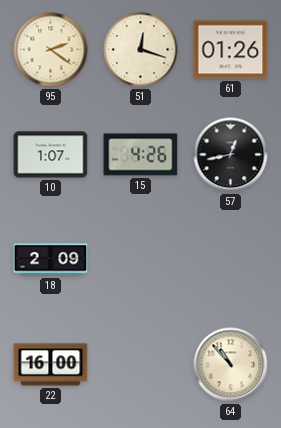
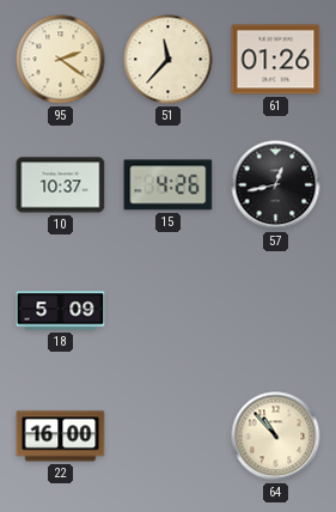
51: 12:18 -> 11:37 (169, 60)
10: 1:07 -> 10:37 (61, 185)
18: 2:09 -> 5:09 (61, 311)
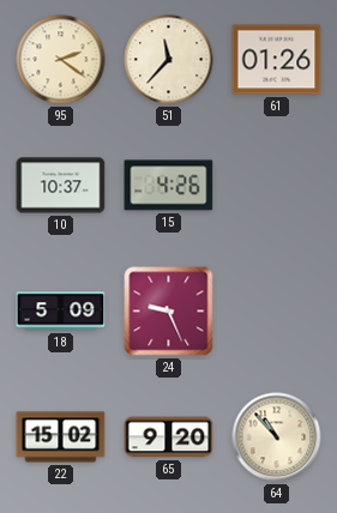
57: 12:43 -> none (276, 185)
24: none -> 9:26 (169, 312)
22: 16:00 -> 15:02 (61, 437)
65: none -> 9:20 (169, 437)
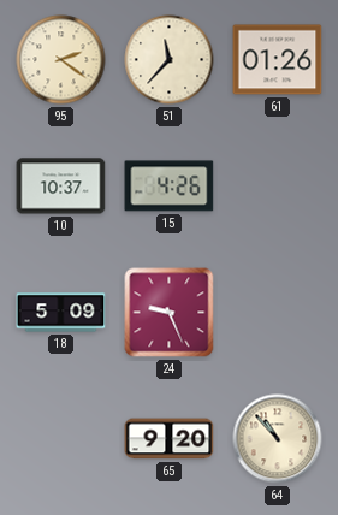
22: 15:02 -> none (61, 437)
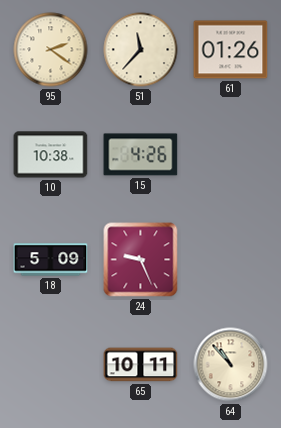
10: 10:37 -> 10:38 (51, 155)
65: 9:20 -> 10:11 (141, 365)
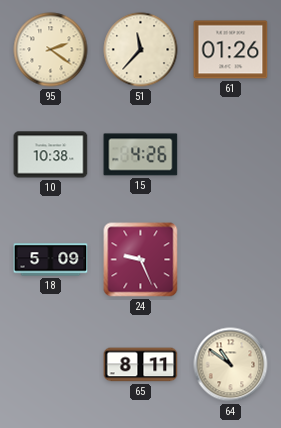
65: 10:11 -> 8:11 (141, 365)
64: 10:53 -> 10:51 (231, 365)
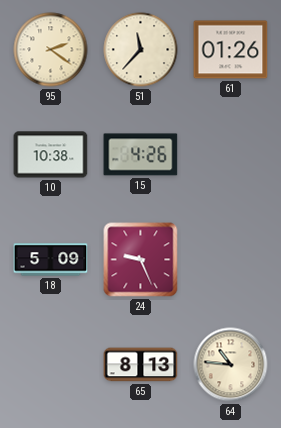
65: 8:11 -> 8:13 (141, 365)
64: 10:51 -> 10:46 (231, 365)
